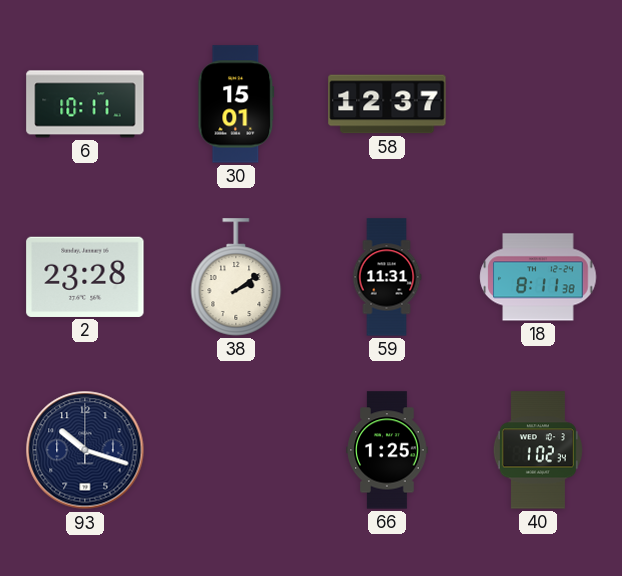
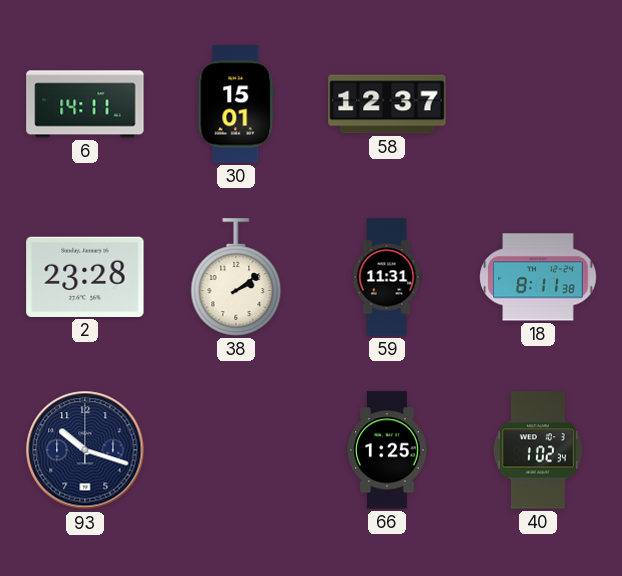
6: 10:11 -> 14:11 (85, 104)
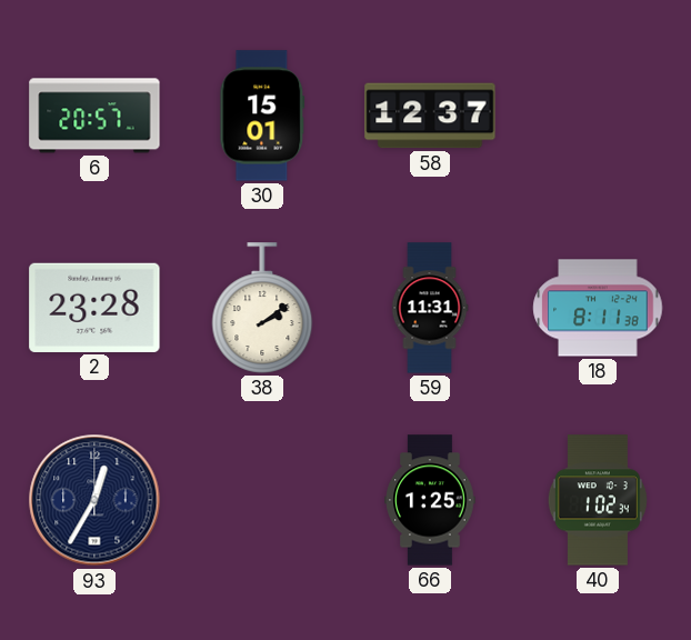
6: 14:11 -> 20:57 (94, 116)
93: 10:18 -> 12:35 (94, 500)
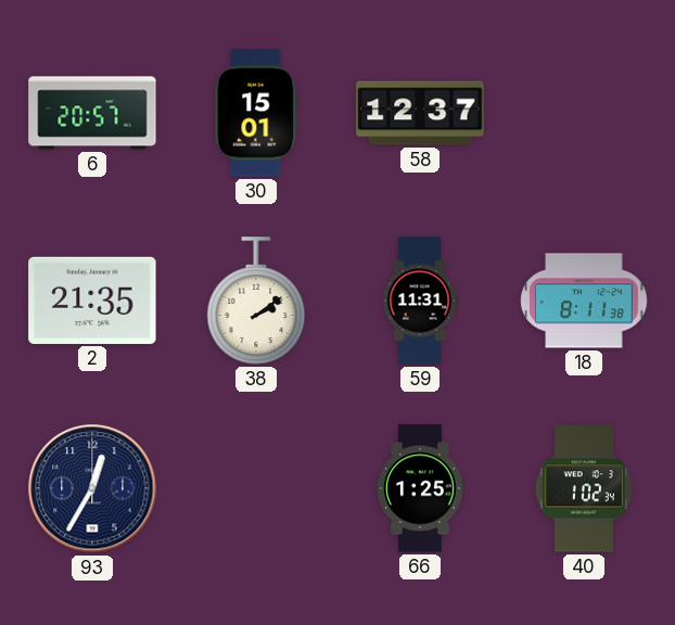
2: 23:28 -> 21:35 (92, 301)
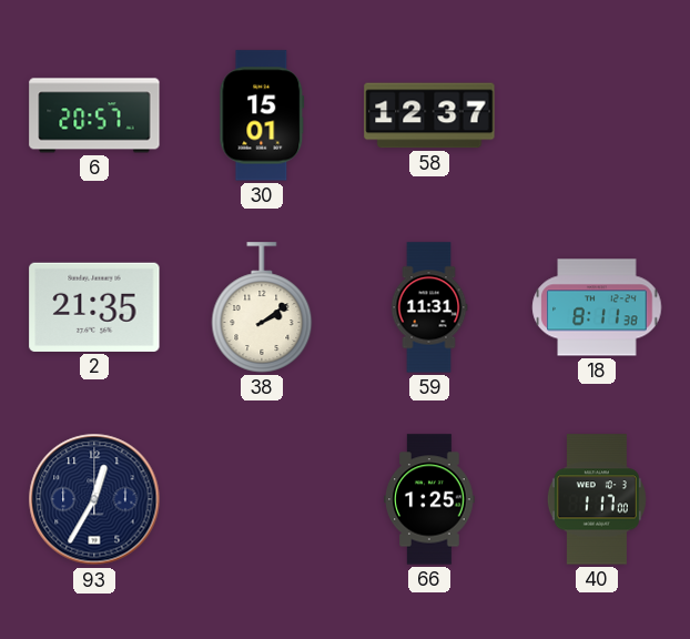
40: 1:02 -> 1:17 (597, 499)
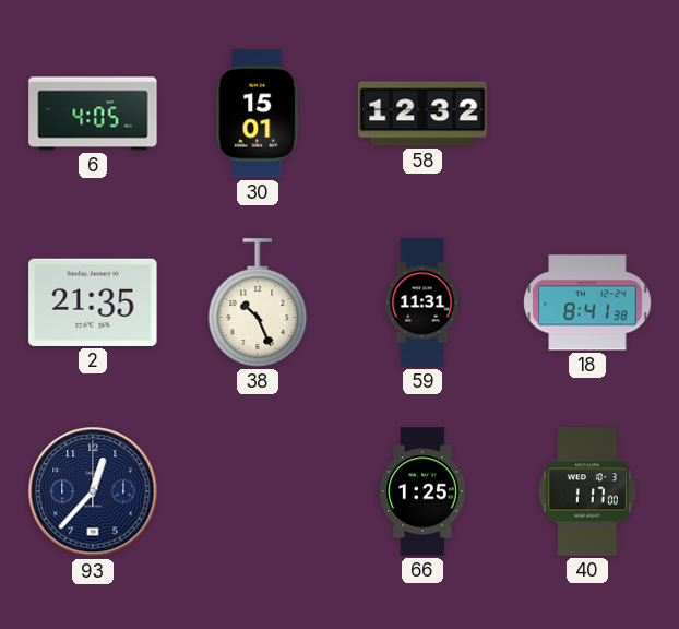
6: 20:57 -> 4:05 (93, 114)
58: 12:37 -> 12:32 (422, 114)
38: 2:09 -> 10:26 (258, 302)
18: 8:11 -> 8:41 (587, 302)
93: 12:35 -> 12:37 (93, 491)
